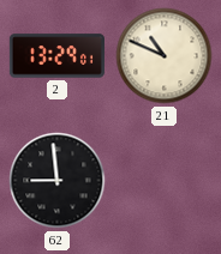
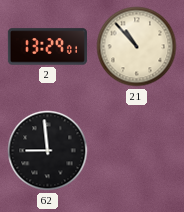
21: 10:49 -> 10:53 (137, 47)
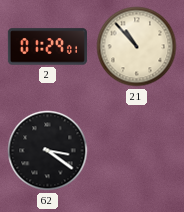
2: 13:29 -> 01:29 (47, 47)
62: 8:59 -> 3:21 (48, 151)
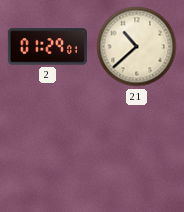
21: 10:53 -> 10:38 (137, 47)
62: 3:21 -> none (48, 151)
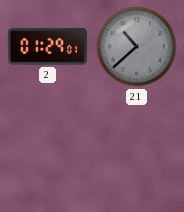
21 dial: cream -> grey (137, 47)
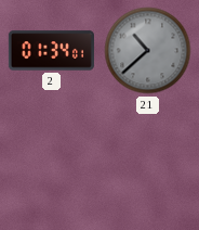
2: 01:29 -> 01:34 (51, 51)
